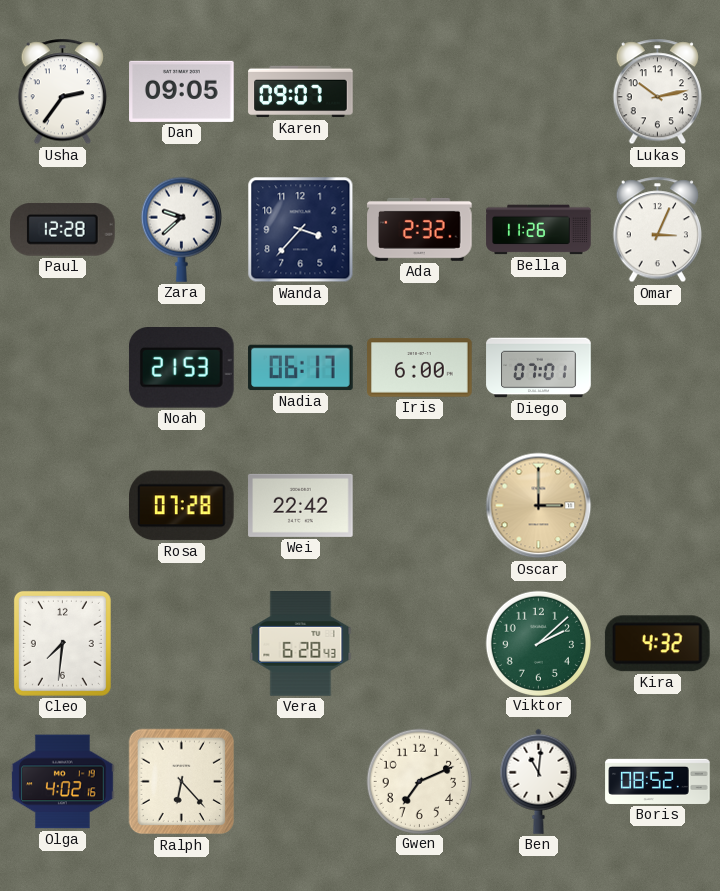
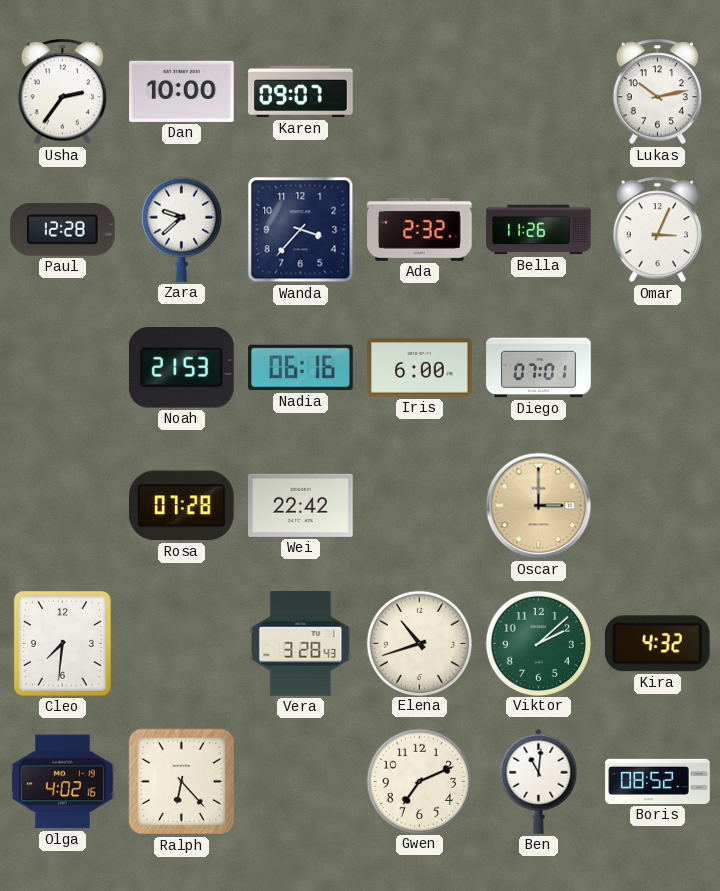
Dan: 09:05 -> 10:00 (182, 91)
Nadia: 06:17 -> 06:16 (301, 368)
Vera: 6:28 -> 3:28 (301, 644)
Elena: none -> 10:42 (419, 643)
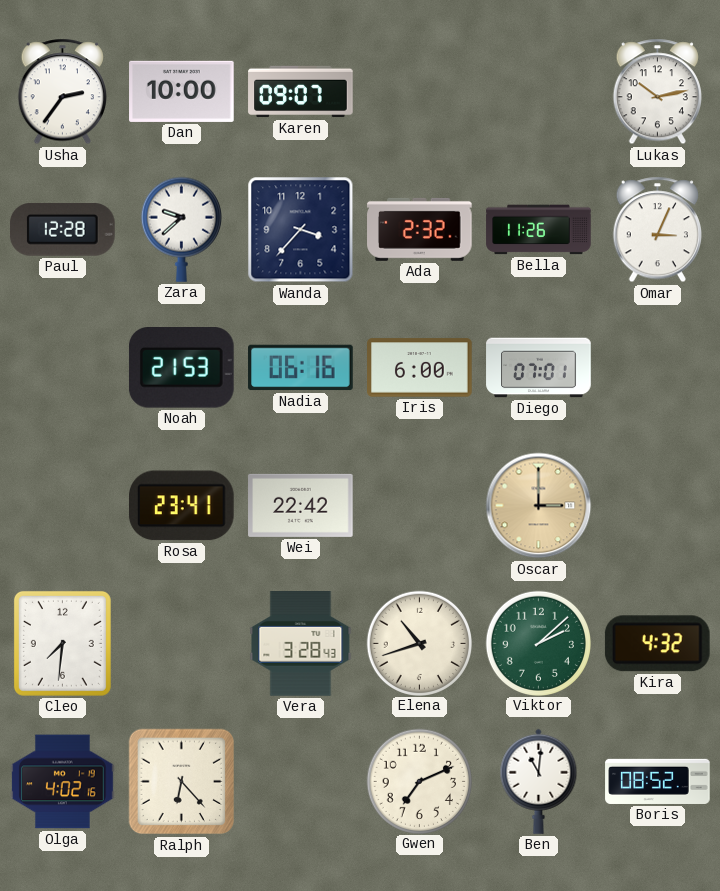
Rosa: 07:28 -> 23:41 (181, 506)
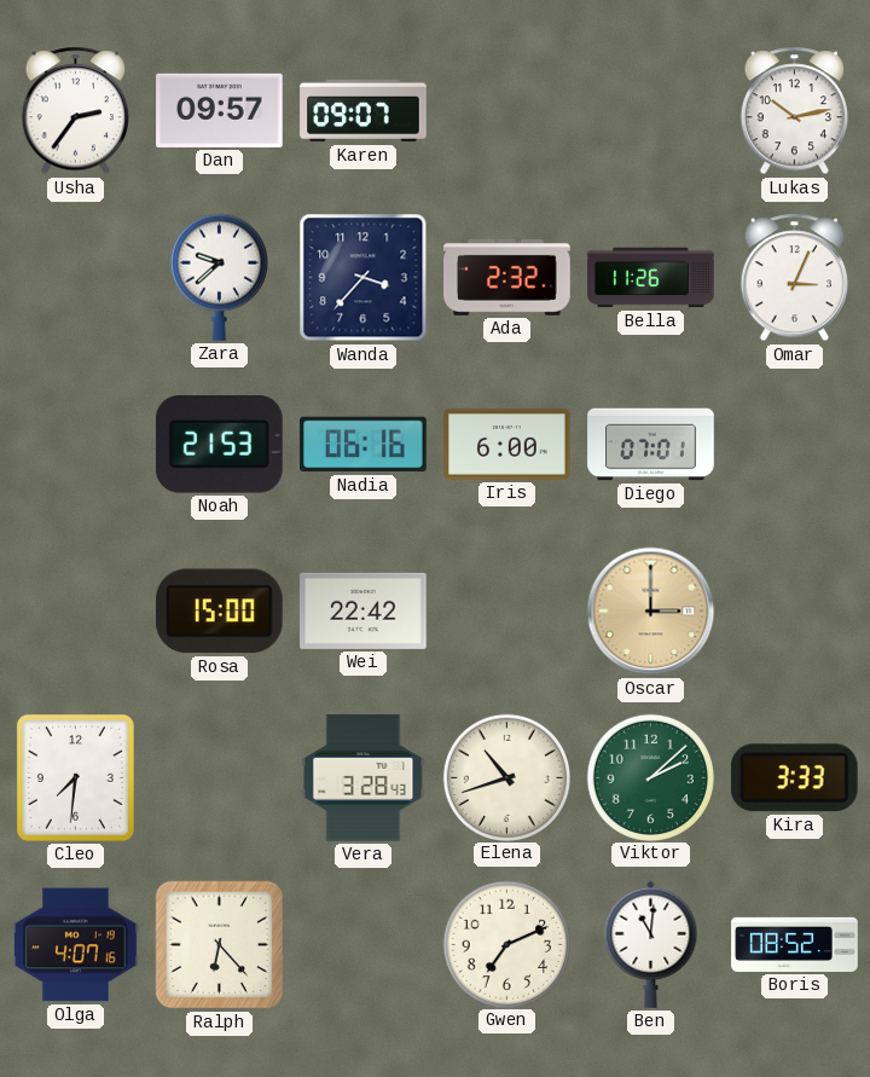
Dan: 10:00 -> 09:57 (220, 110)
Paul: 12:28 -> none (62, 230)
Rosa: 23:41 -> 15:00 (219, 612)
Kira: 4:32 -> 3:33 (794, 778)
Olga: 4:02 -> 4:07 (76, 945)
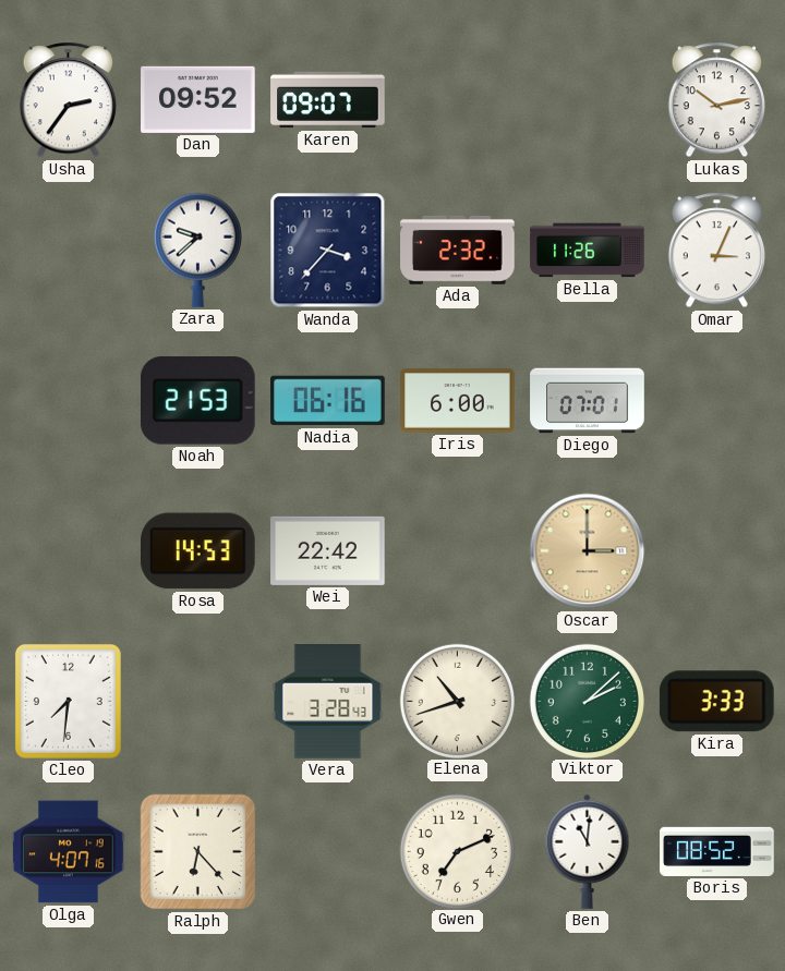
Dan: 09:57 -> 09:52 (198, 99)
Rosa: 15:00 -> 14:53 (197, 551)
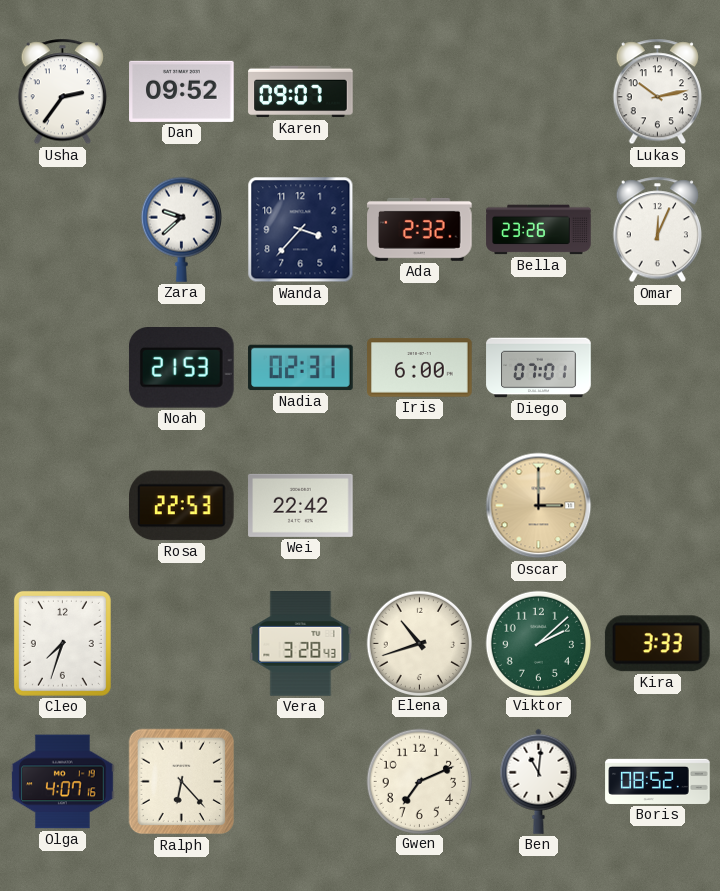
Bella: 11:26 -> 23:26 (539, 230)
Omar: 3:04 -> 12:04 (657, 230)
Nadia: 06:16 -> 02:31 (301, 368)
Rosa: 14:53 -> 22:53 (181, 506)
Cleo: 7:31 -> 7:33 (62, 643)
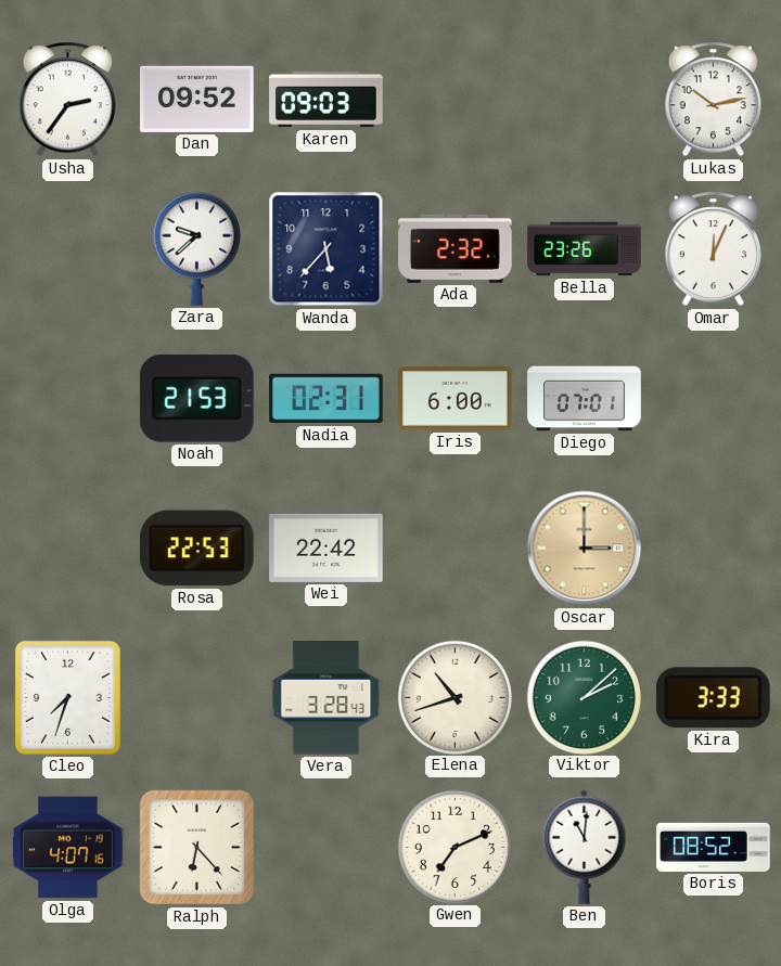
Karen: 09:07 -> 09:03 (327, 100)
Wanda: 3:37 -> 5:37 (327, 249)
